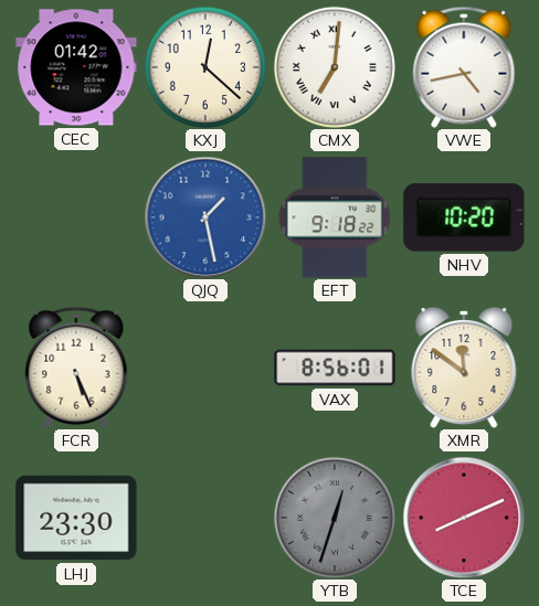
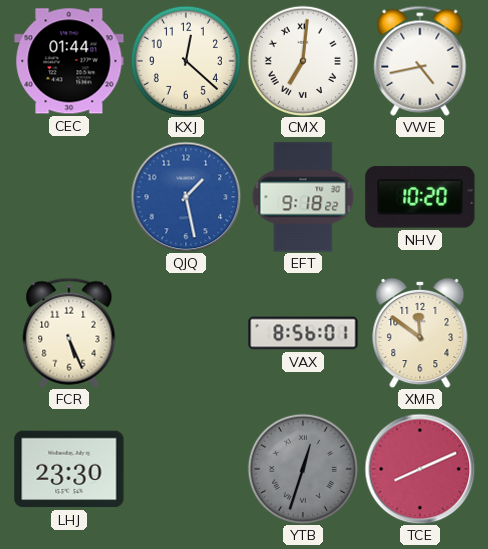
CEC: 01:42 -> 01:44 (69, 61)
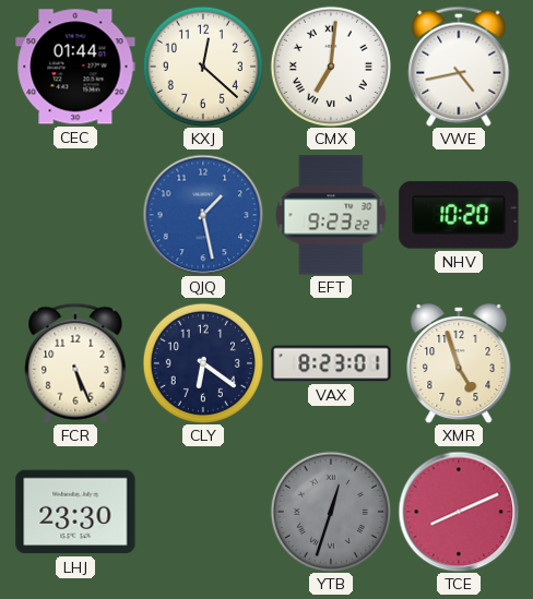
EFT: 9:18 -> 9:23 (331, 215)
CLY: none -> 6:21 (203, 363)
VAX: 8:56 -> 8:23 (331, 363)
XMR: 11:51 -> 4:57 (459, 363)
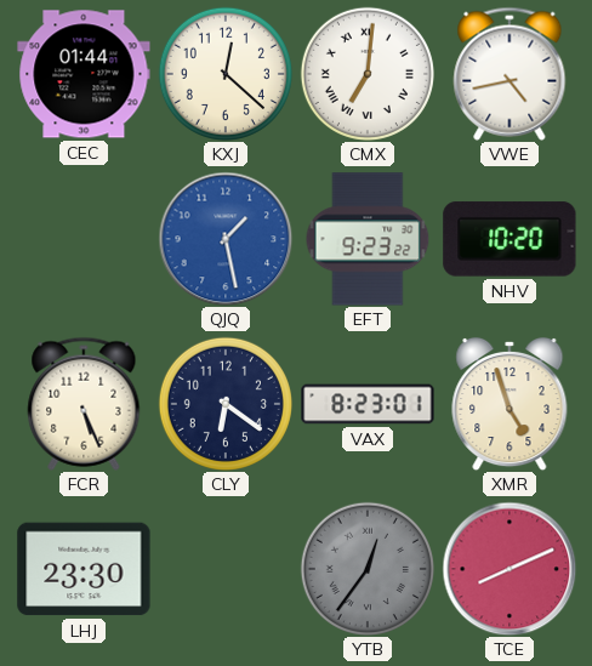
YTB: 12:33 -> 12:36 (368, 569)
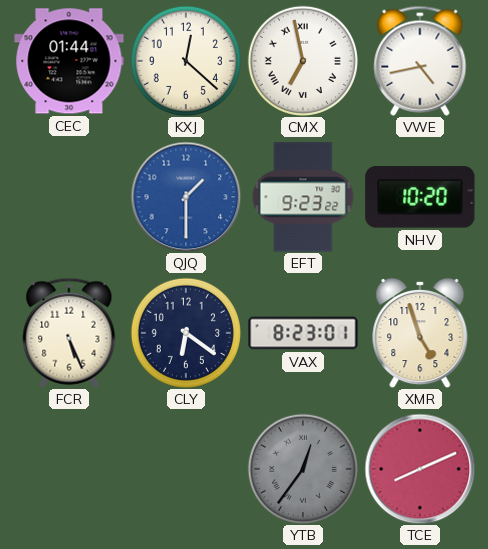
CMX: 7:01 -> 6:58 (303, 61)
QJQ: 1:28 -> 1:30 (186, 197)
LHJ: 23:30 -> none (84, 569)
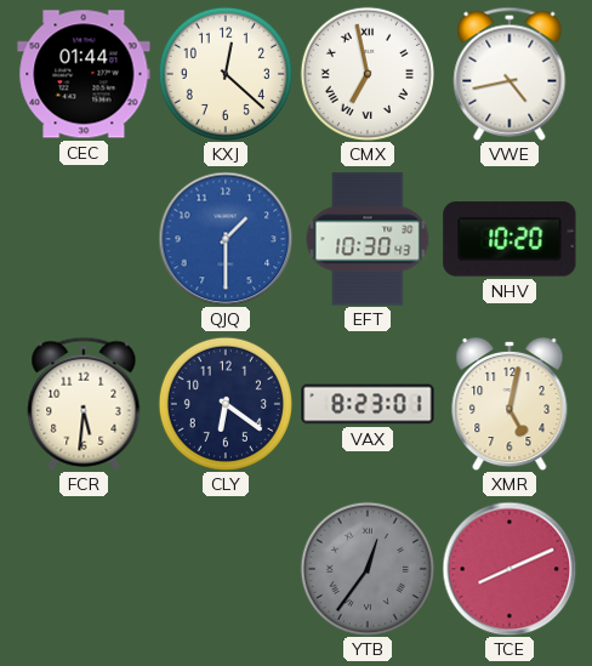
EFT: 9:23 -> 10:30 (368, 239)
FCR: 5:26 -> 5:31 (84, 404)
XMR: 4:57 -> 5:02 (510, 404)
